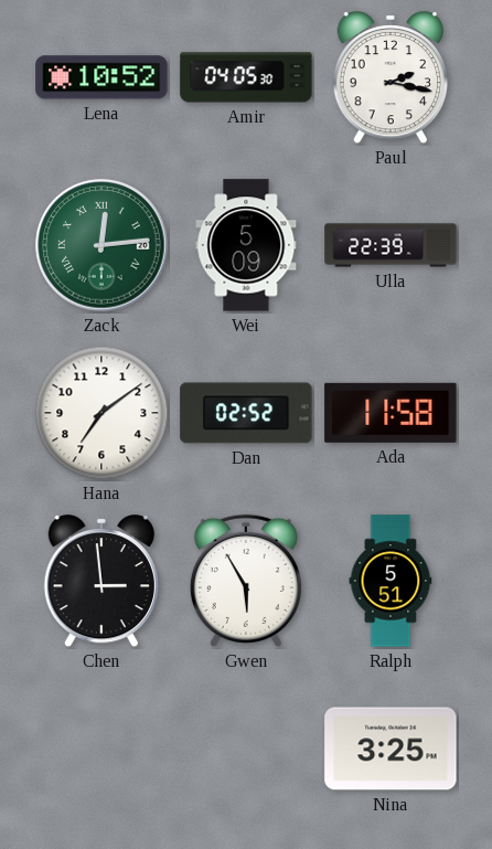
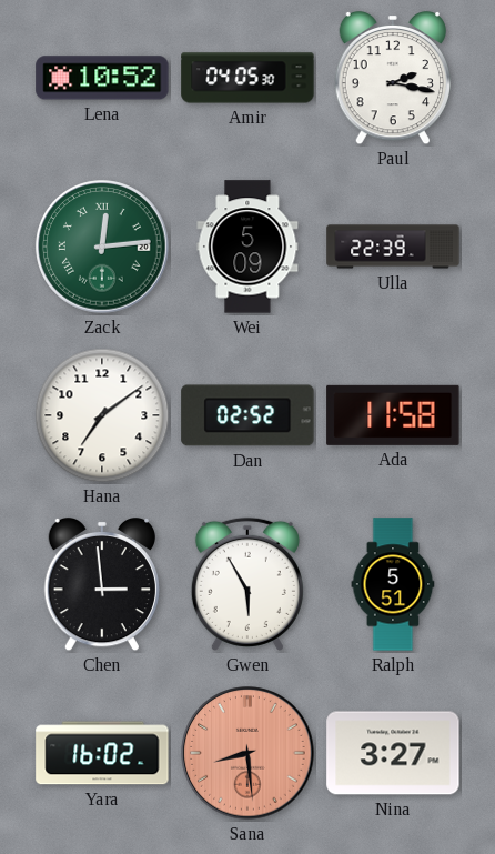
Yara: none -> 16:02 (102, 753)
Sana: none -> 8:29 (247, 753)
Nina: 3:25 -> 3:27 (393, 753)
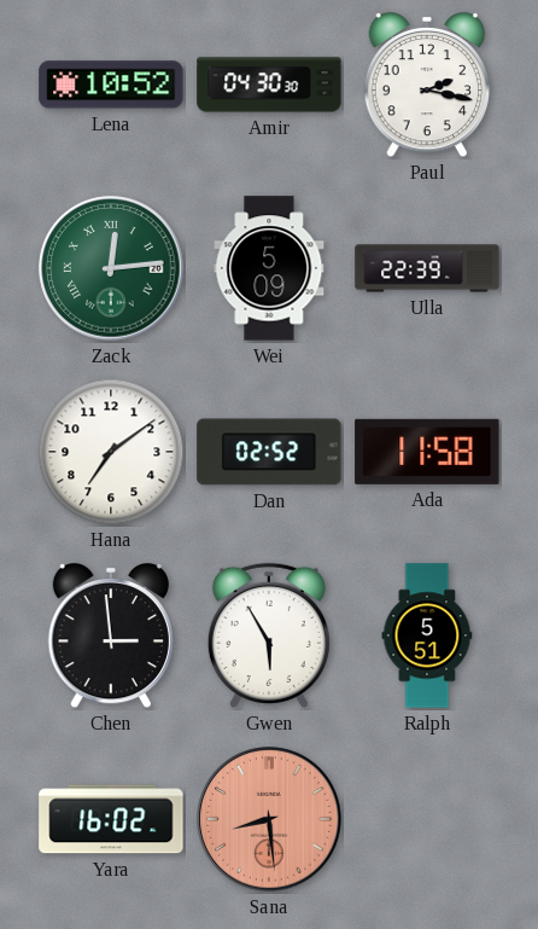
Amir: 04:05 -> 04:30 (269, 85)
Nina: 3:27 -> none (393, 753)
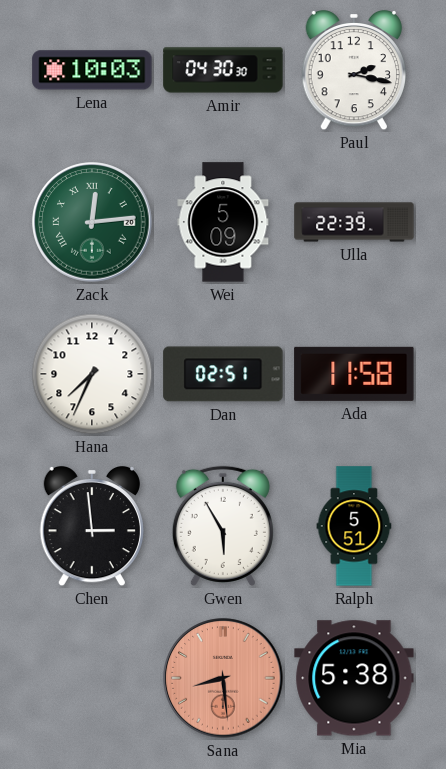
Lena: 10:52 -> 10:03 (92, 70)
Hana: 7:09 -> 7:34 (92, 374)
Dan: 02:52 -> 02:51 (223, 374)
Yara: 16:02 -> none (111, 819)
Mia: none -> 5:38 (354, 678)
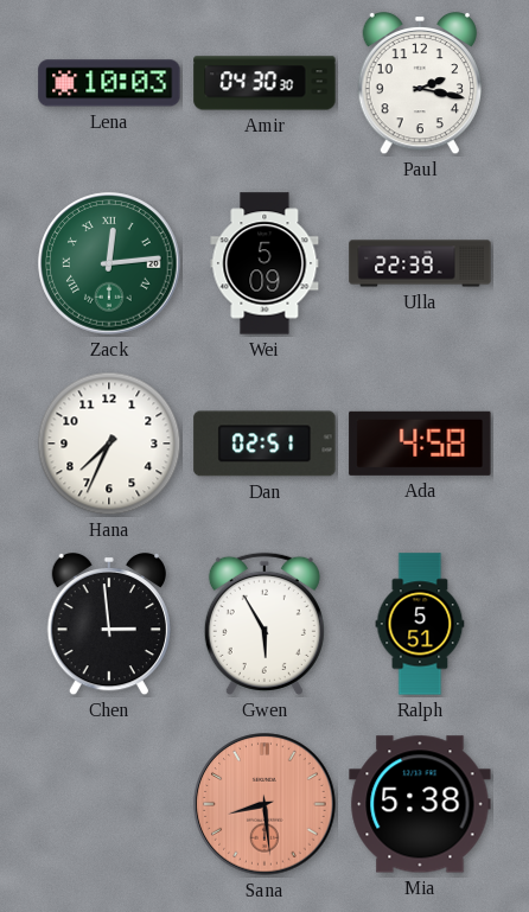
Ada: 11:58 -> 4:58 (420, 444)
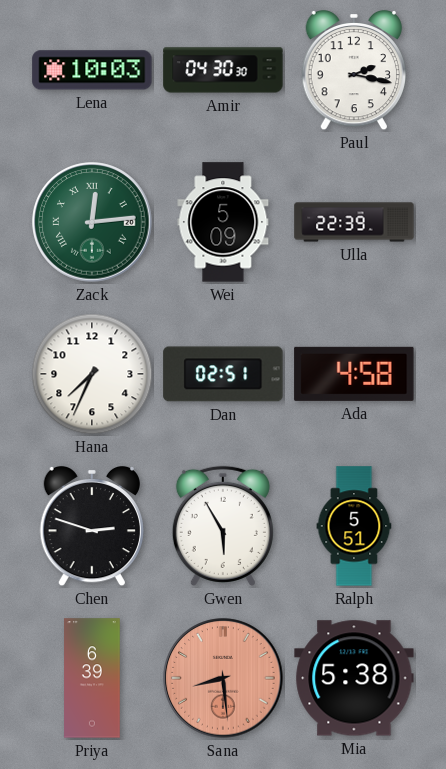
Chen: 2:59 -> 2:48 (91, 526)
Priya: none -> 6:39 (92, 678)
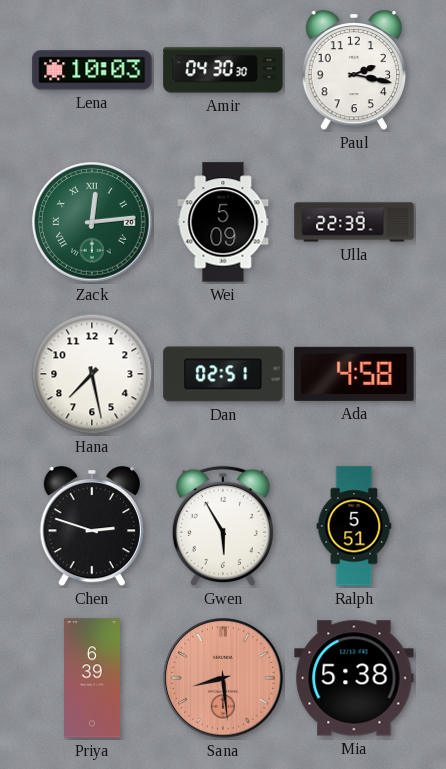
Hana: 7:34 -> 7:28 (92, 374)
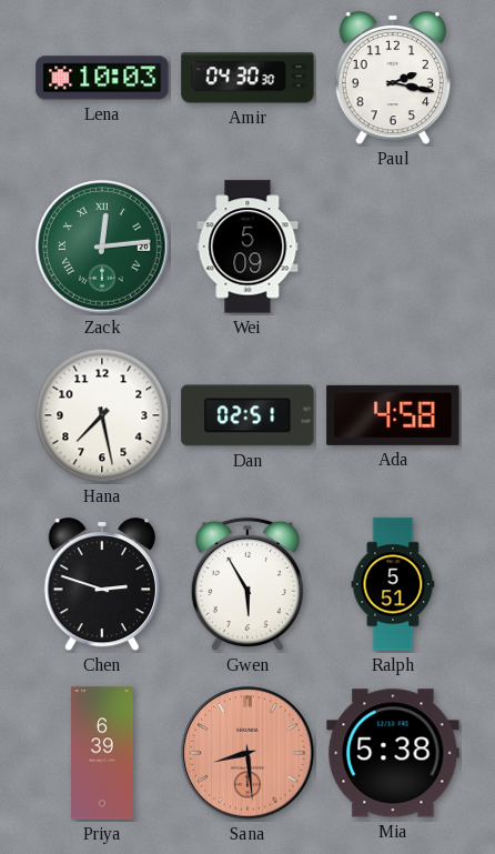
Ulla: 22:39 -> none (354, 222)
